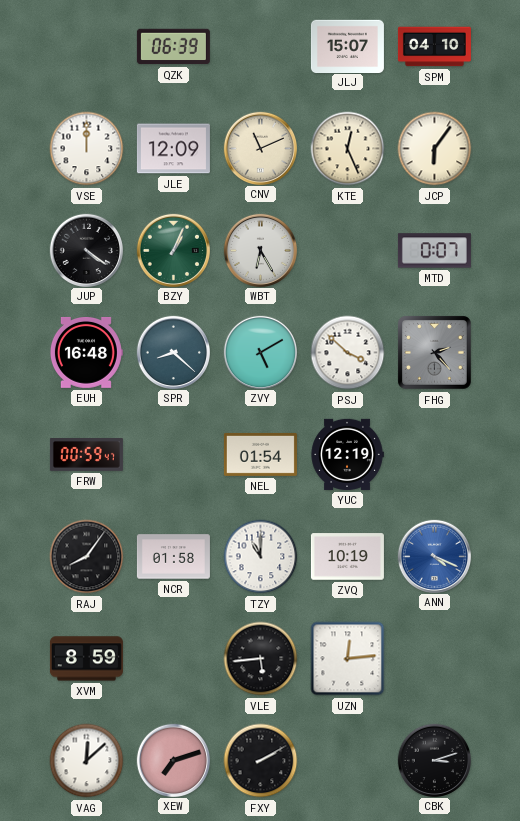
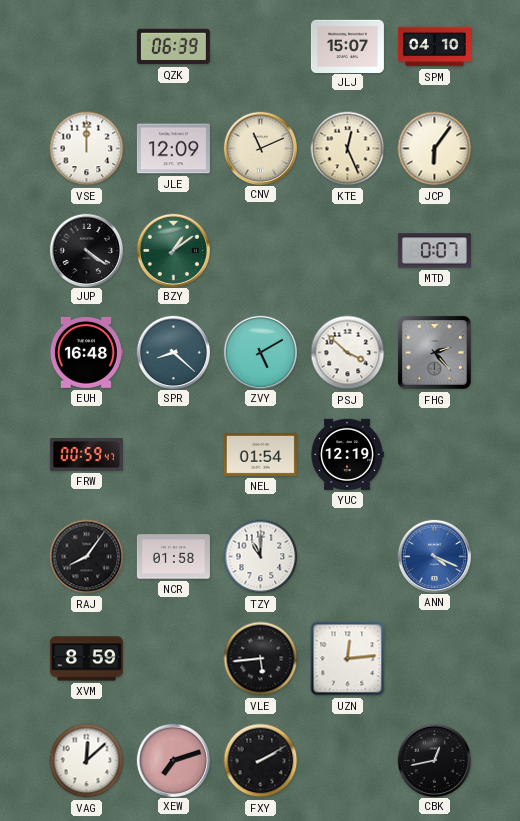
BZY: 1:04 -> 1:09 (173, 250)
WBT: 6:25 -> none (260, 250)
ZVQ: 10:19 -> none (347, 557)
CBK: 3:12 -> 12:43 (434, 760)
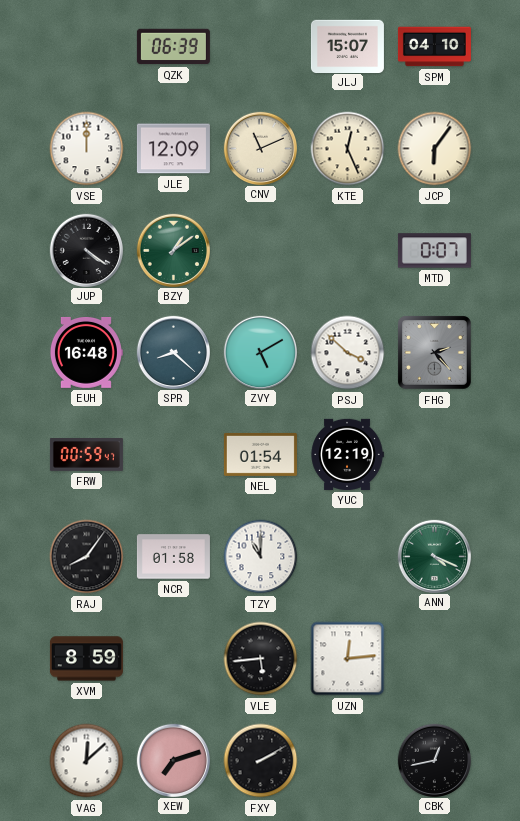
ANN dial: blue -> green (434, 556)
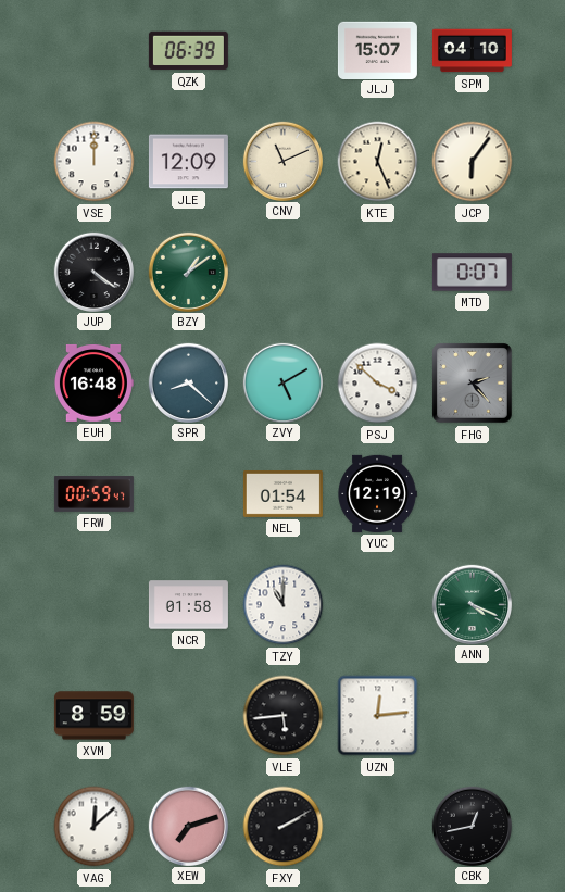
RAJ: 8:06 -> none (87, 557)
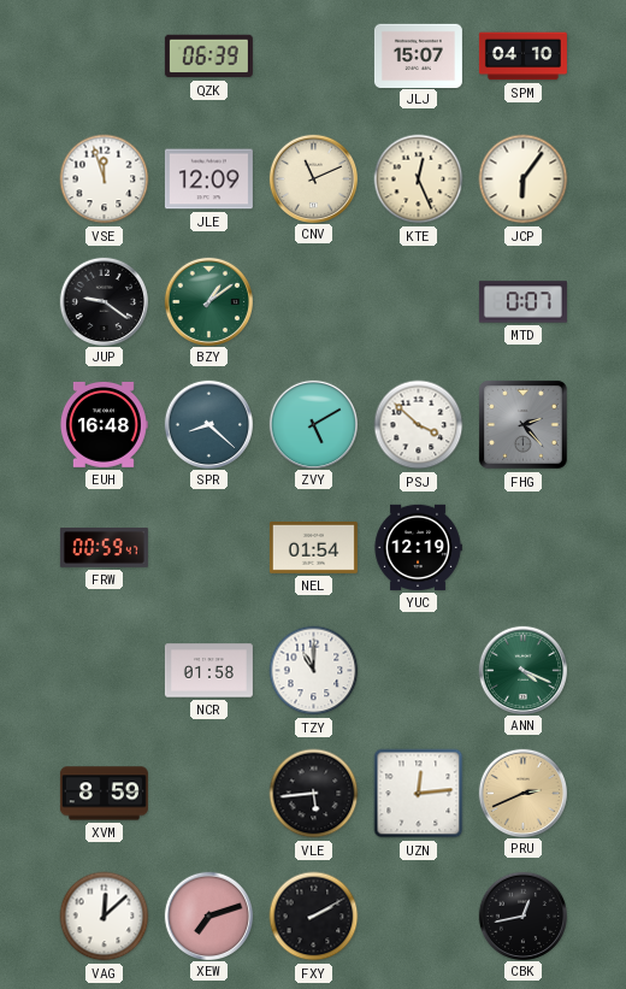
VSE: 12:00 -> 11:57 (105, 179)
JUP: 4:21 -> 9:21 (104, 301)
PRU: none -> 2:41 (522, 793)
